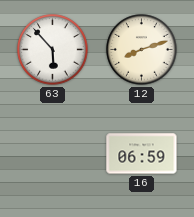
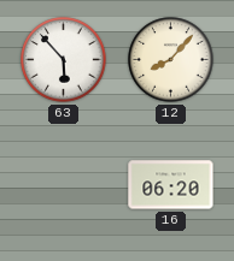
12: 8:12 -> 8:07 (171, 60)
16: 06:59 -> 06:20 (171, 185)
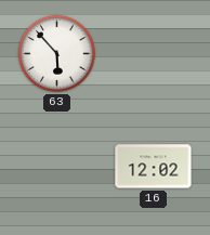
12: 8:07 -> none (171, 60)
16: 06:20 -> 12:02 (154, 167)
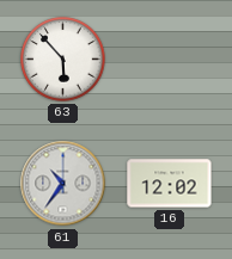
61: none -> 10:36 (63, 184)
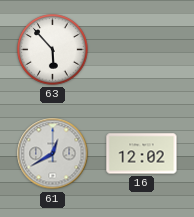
61: 10:36 -> 12:40 (53, 154)
